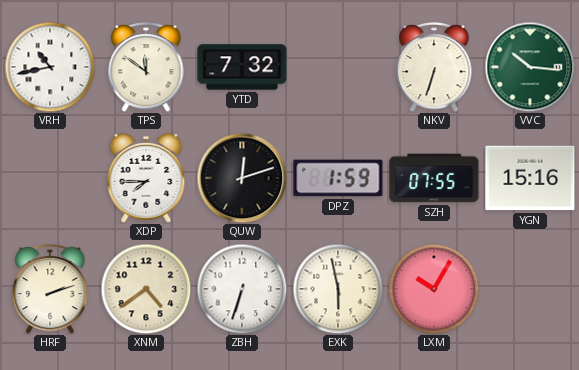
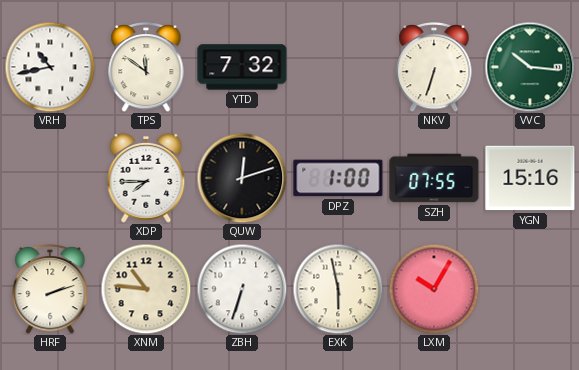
DPZ: 1:59 -> 1:00 (338, 178)
XNM: 4:39 -> 10:46 (146, 289)
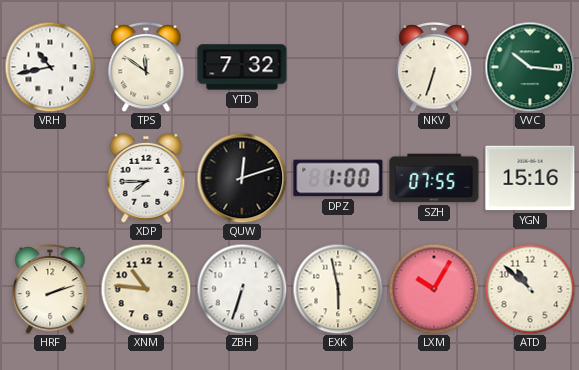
ATD: none -> 10:52 (530, 289)
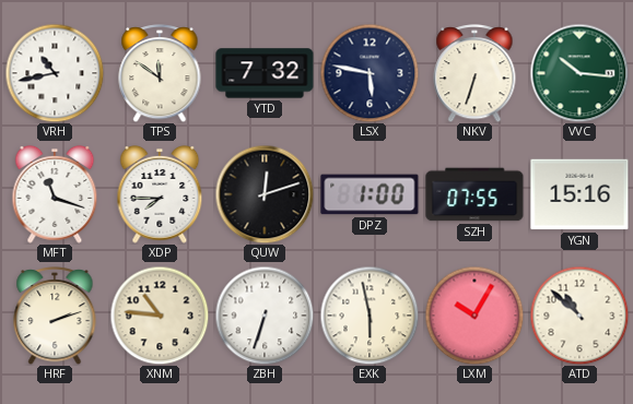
LSX: none -> 5:47 (370, 73)
MFT: none -> 11:18 (55, 194)
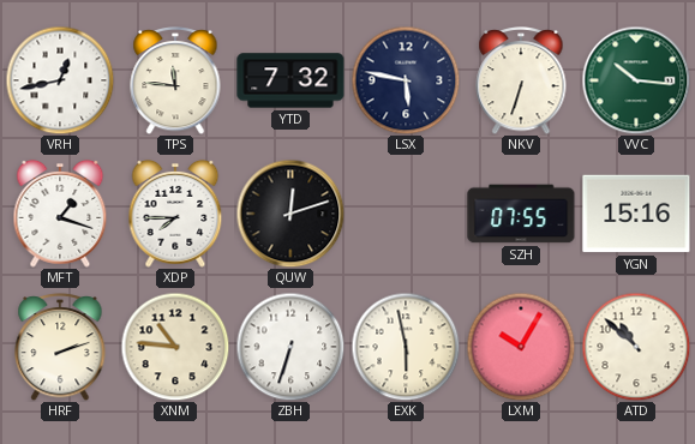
VRH: 10:43 -> 12:43 (60, 80)
TPS: 11:51 -> 11:46 (175, 80)
MFT: 11:18 -> 1:18 (60, 214)
DPZ: 1:00 -> none (370, 194)
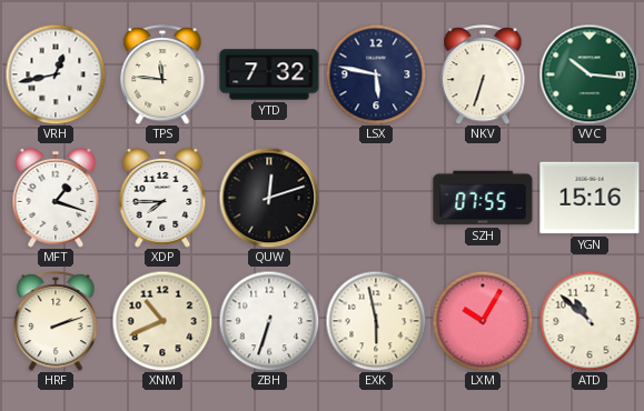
XNM: 10:46 -> 10:41 (162, 321)
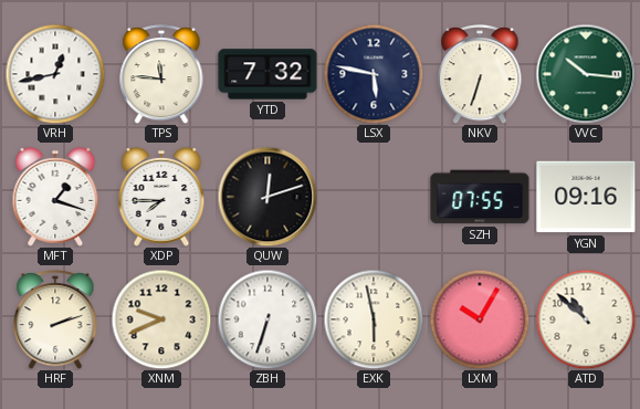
YGN: 15:16 -> 09:16 (586, 197)
XNM: 10:41 -> 9:41 (161, 319)
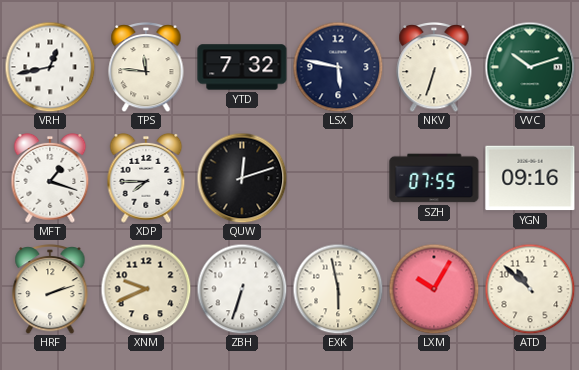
VVC: 10:16 -> 10:12 (530, 67)
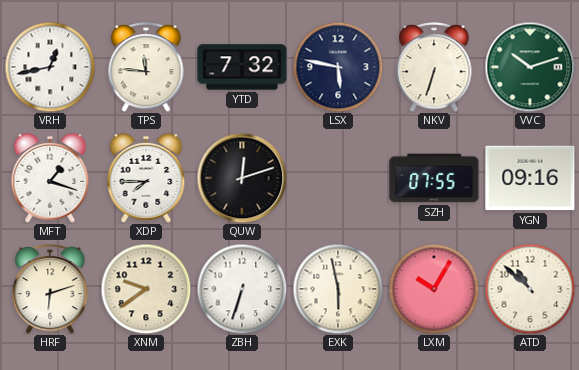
HRF: 2:12 -> 6:12 (50, 289)
XNM: 9:41 -> 9:39 (146, 289)
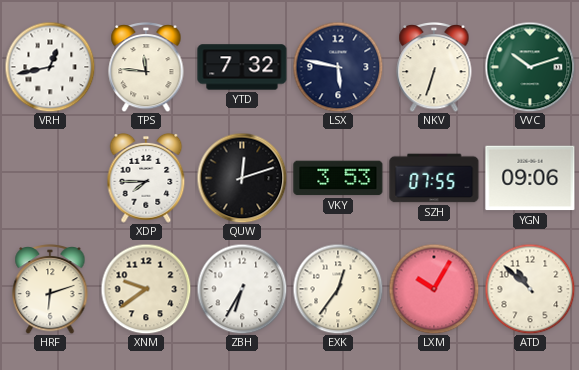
MFT: 1:18 -> none (50, 178)
VKY: none -> 3:53 (338, 178)
YGN: 09:16 -> 09:06 (530, 178)
ZBH: 6:33 -> 6:35 (242, 289)
EXK: 5:58 -> 12:36 (338, 289)
